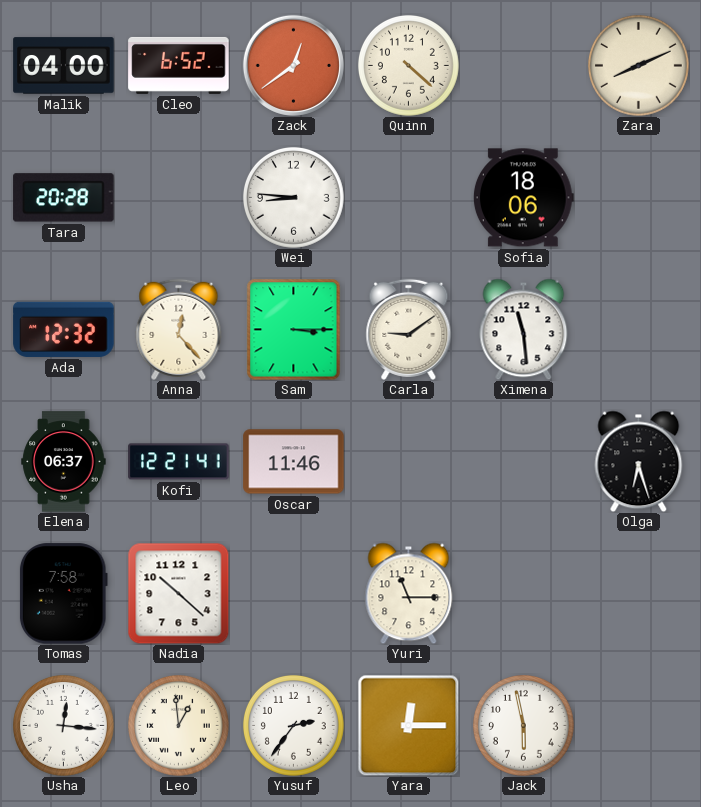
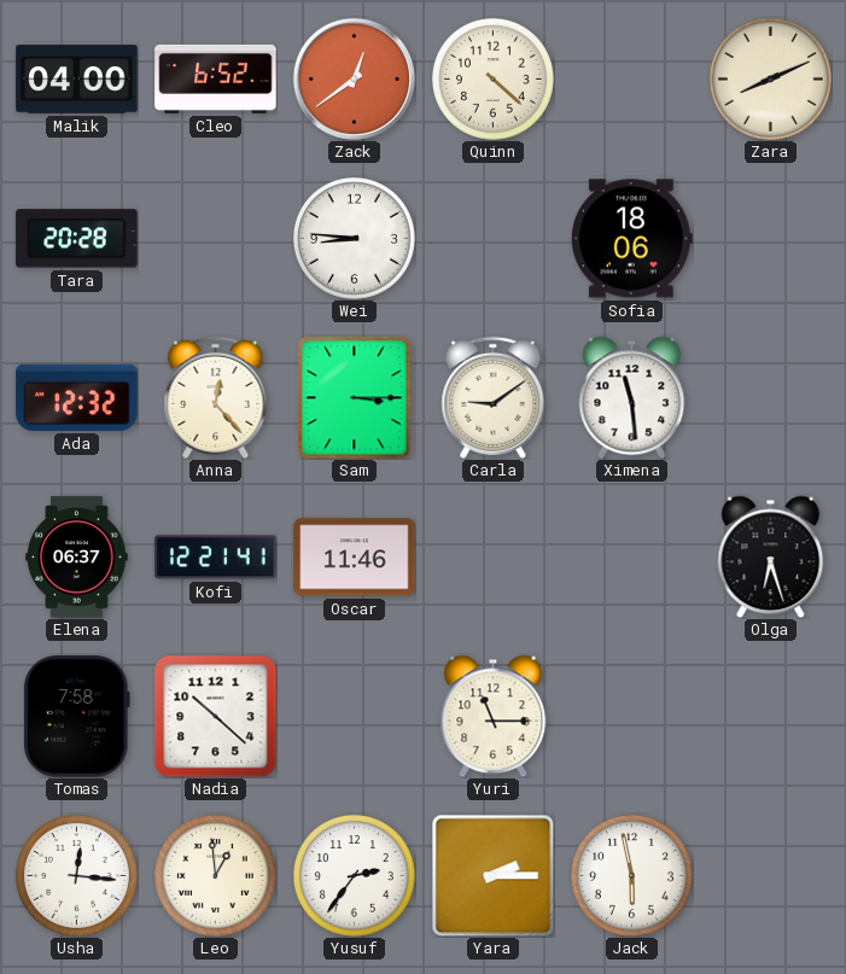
Yara: 12:15 -> 2:15 (492, 875)
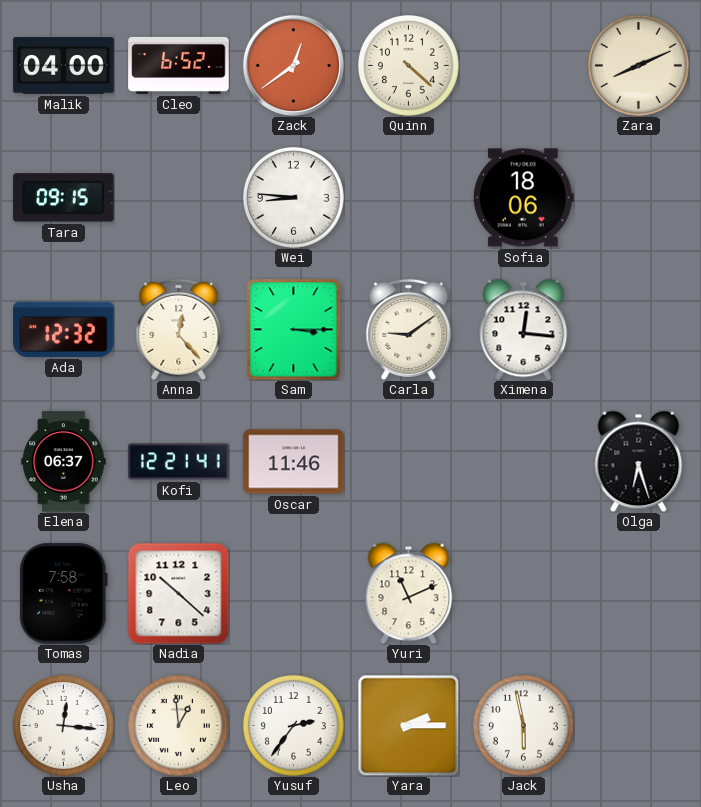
Tara: 20:28 -> 09:15 (64, 198)
Ximena: 11:29 -> 12:16 (524, 329)
Yuri: 11:15 -> 11:11 (409, 593)
